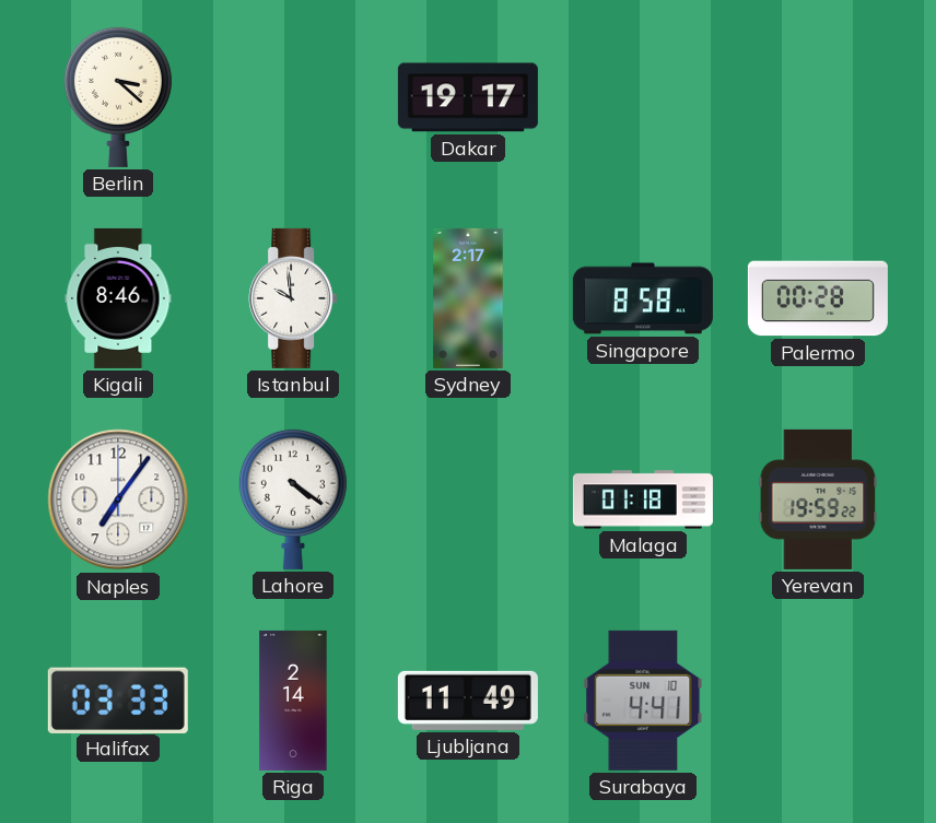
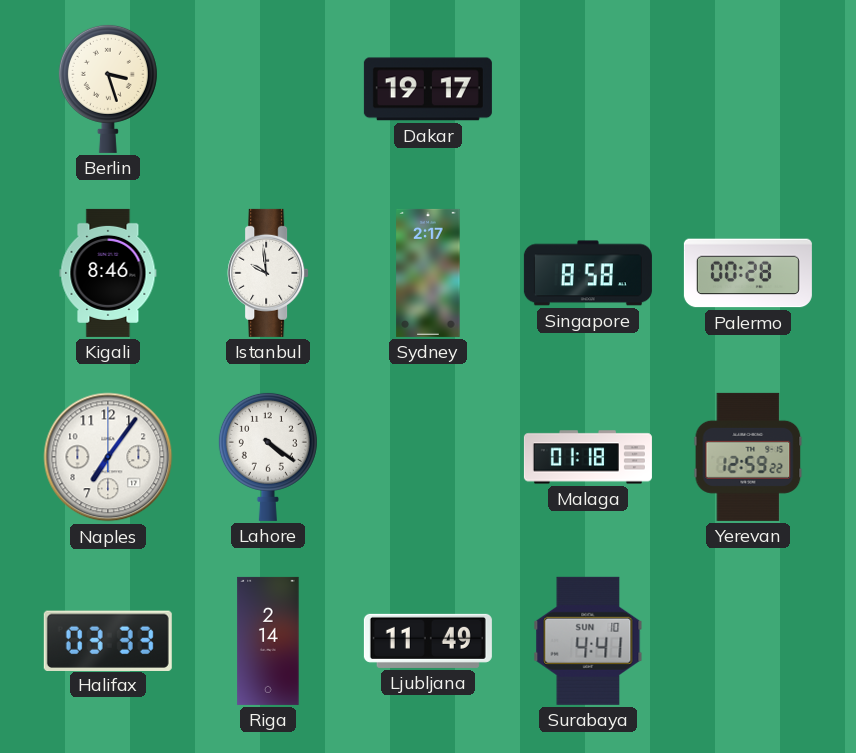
Berlin: 3:22 -> 3:27 (108, 88)
Yerevan: 19:59 -> 12:59 (748, 457)
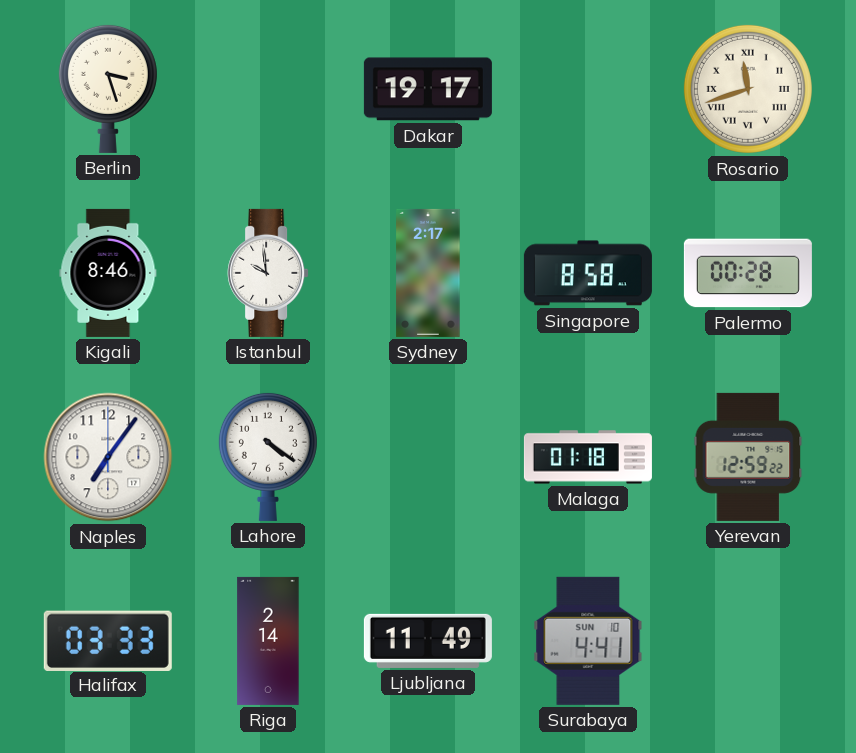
Rosario: none -> 11:42 (748, 89)
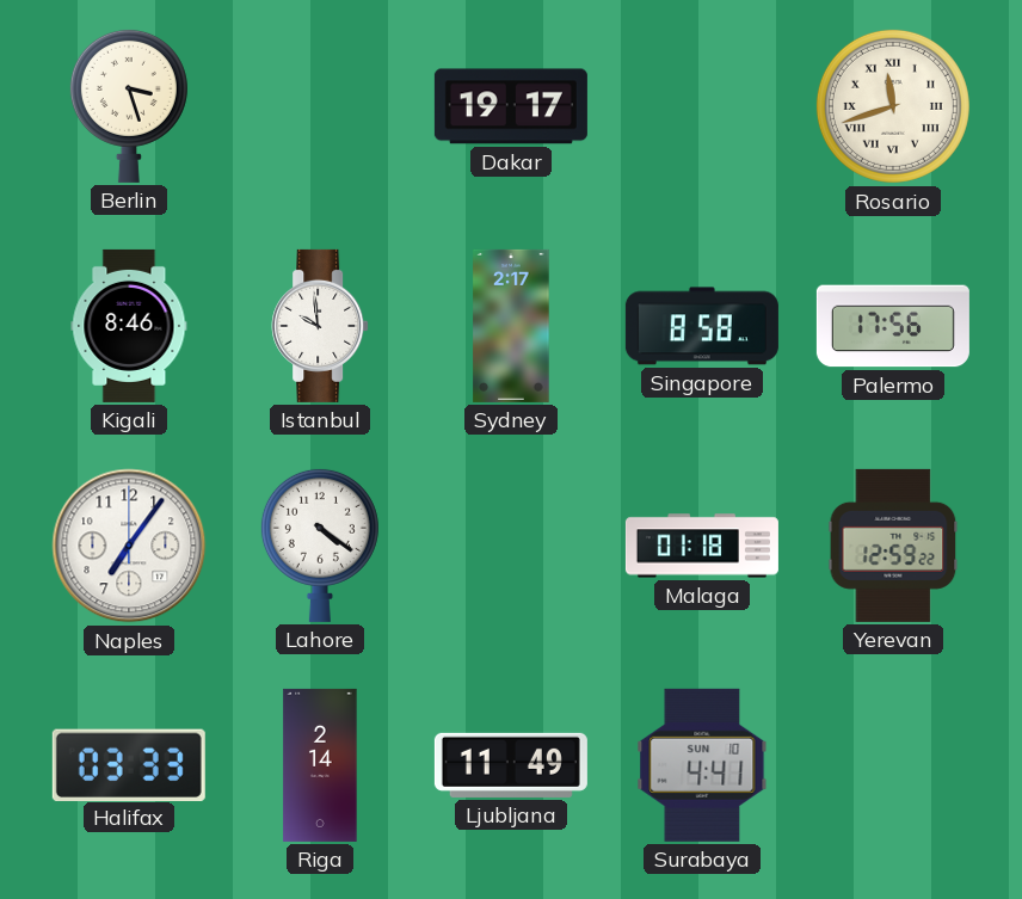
Palermo: 00:28 -> 17:56 (893, 326)
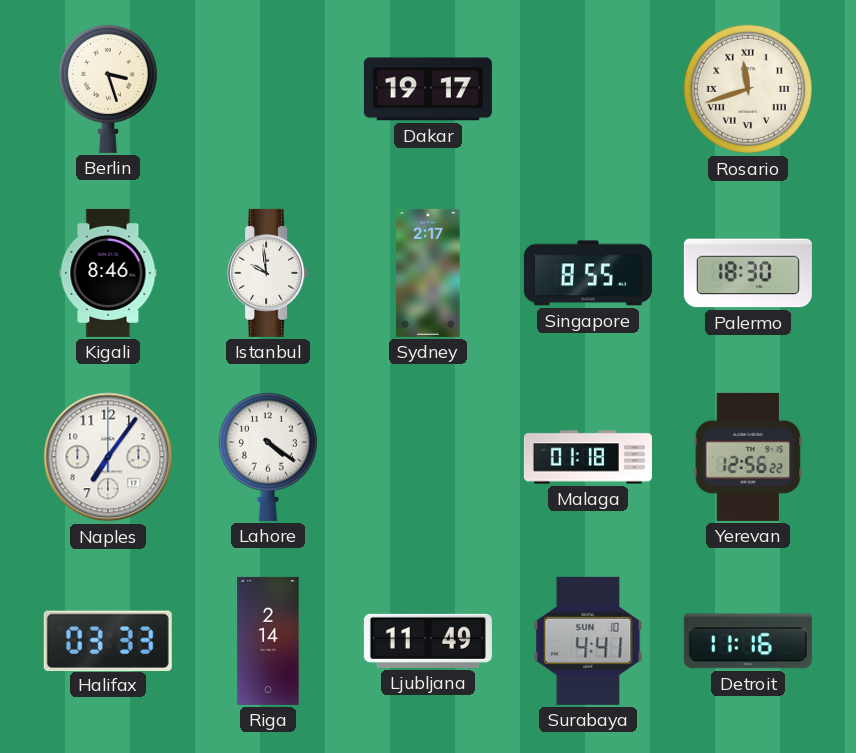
Singapore: 8:58 -> 8:55 (588, 273)
Palermo: 17:56 -> 18:30 (748, 273)
Yerevan: 12:59 -> 12:56 (748, 457)
Detroit: none -> 11:16 (748, 641)
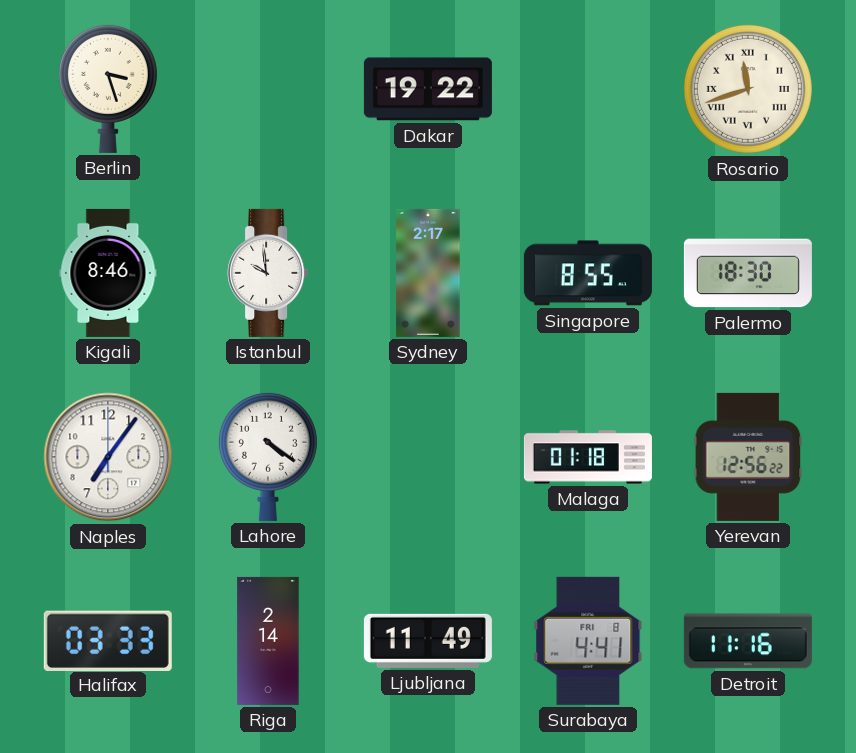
Dakar: 19:17 -> 19:22 (428, 89)
Surabaya date: SUN 10 -> FRI 8 (588, 641)
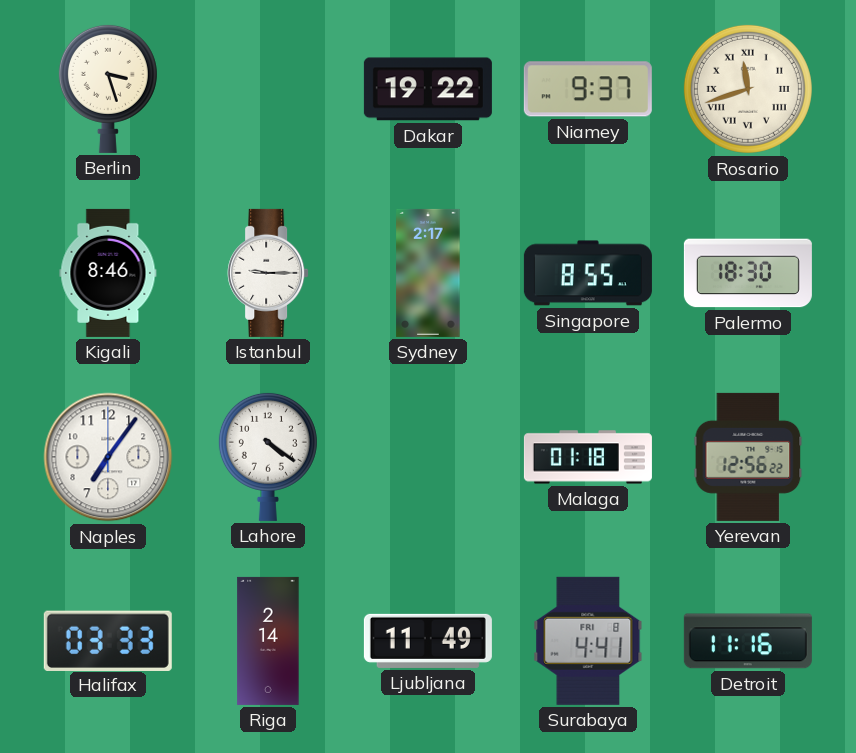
Niamey: none -> 9:37 (588, 89)
Istanbul: 9:59 -> 9:15 (268, 273)
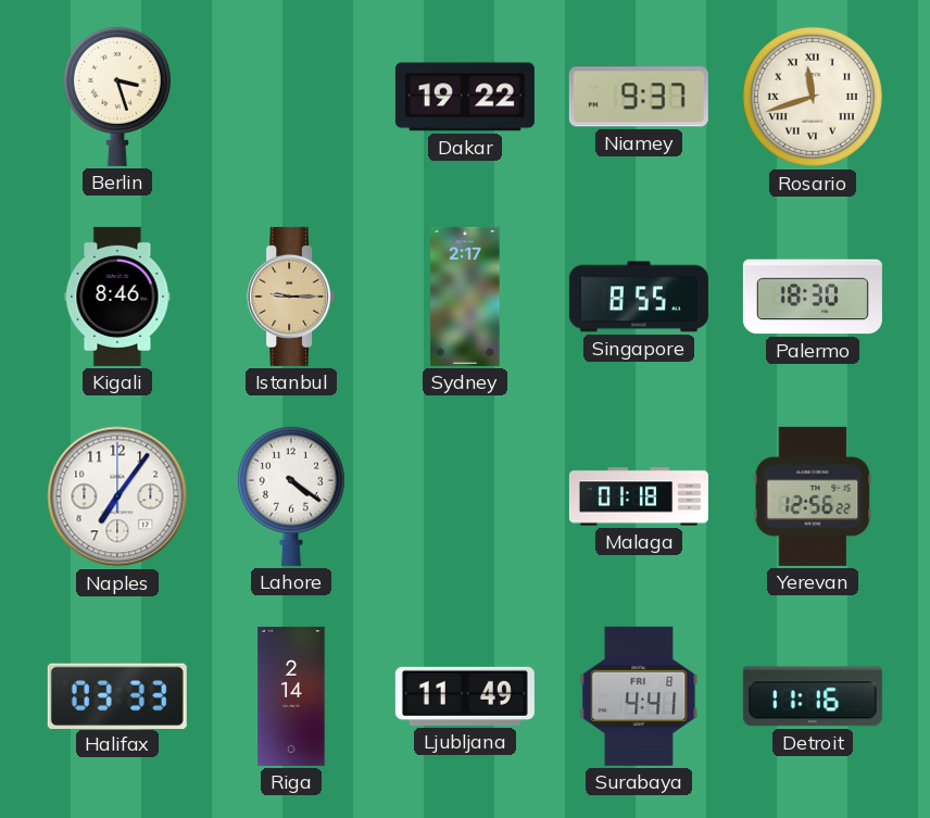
Istanbul dial: white -> champagne (291, 297)
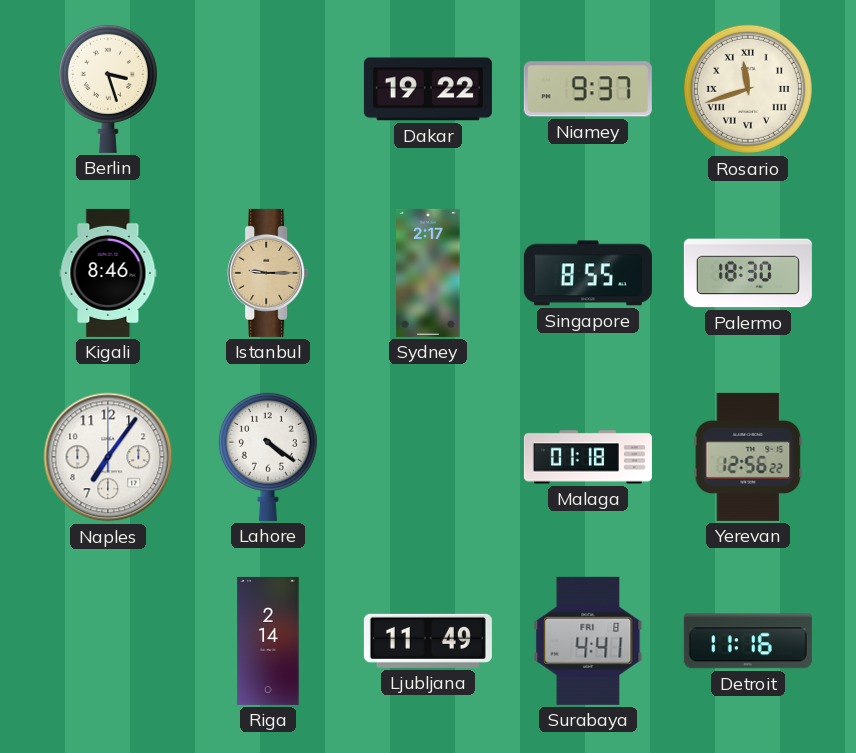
Halifax: 03:33 -> none (117, 695)
